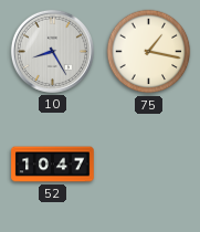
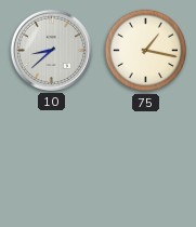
10: 8:25 -> 8:38 (51, 50)
52: 10:47 -> none (53, 165)
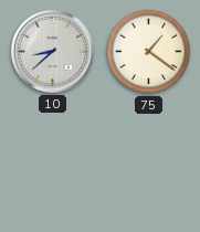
75: 1:17 -> 1:21 (149, 52)
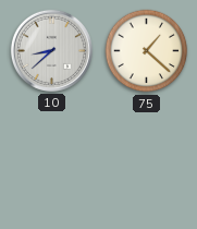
75: 1:21 -> 1:22 (147, 51)
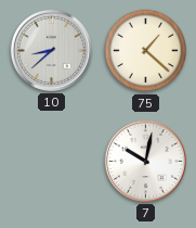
7: none -> 10:02 (145, 161)
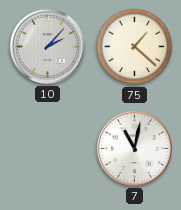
10: 8:38 -> 2:07 (47, 46)
7: 10:02 -> 11:02 (134, 148)
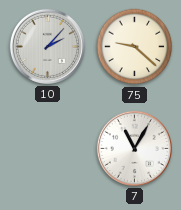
75: 1:22 -> 9:22 (135, 47)
7: 11:02 -> 11:05 (134, 148)
